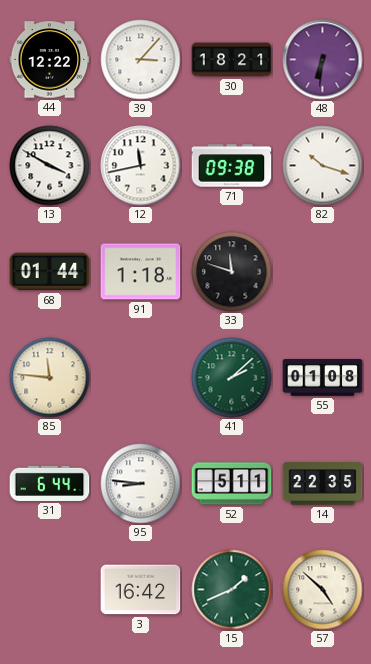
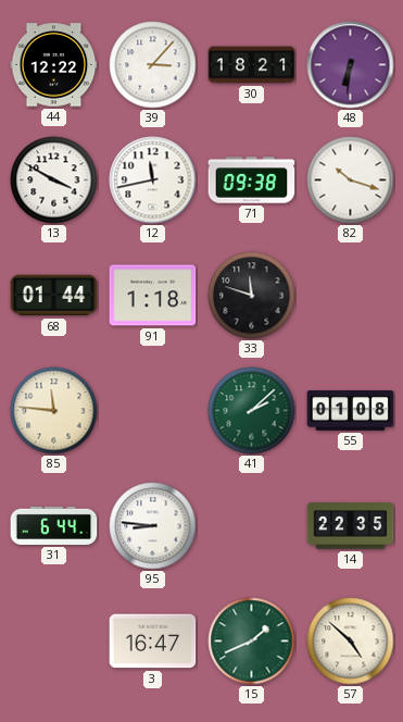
52: 5:11 -> none (232, 484)
3: 16:42 -> 16:47 (153, 642)
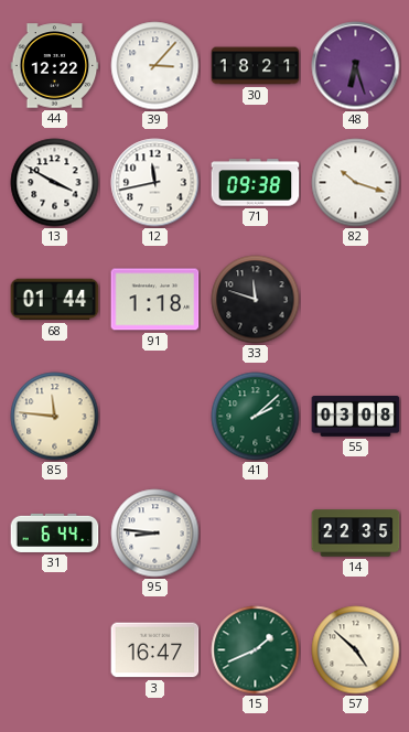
48: 6:31 -> 6:27 (356, 66)
55: 01:08 -> 03:08 (356, 417)
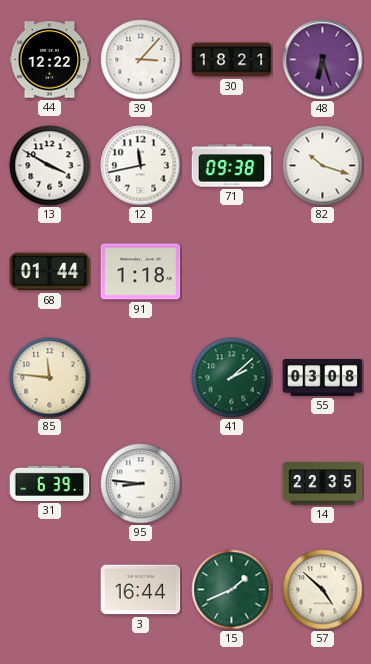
33: 11:48 -> none (256, 300)
31: 6:44 -> 6:39 (50, 483)
3: 16:47 -> 16:44 (141, 590)
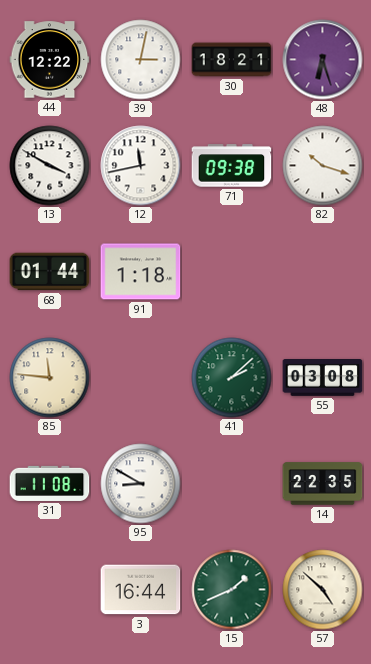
39: 3:07 -> 3:02 (141, 60)
31: 6:39 -> 11:08 (50, 483)
95: 8:46 -> 8:50 (141, 484)
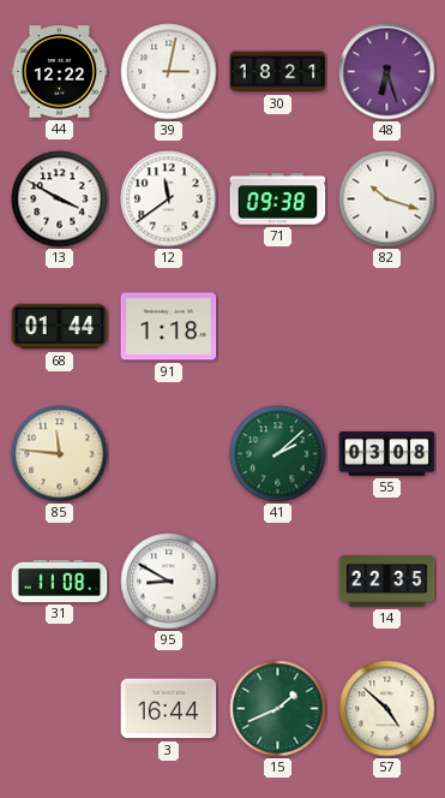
12: 11:43 -> 11:39 (169, 199)
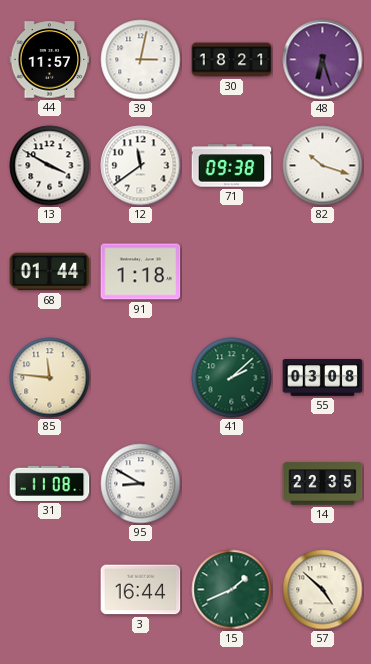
44: 12:22 -> 11:57 (50, 60)
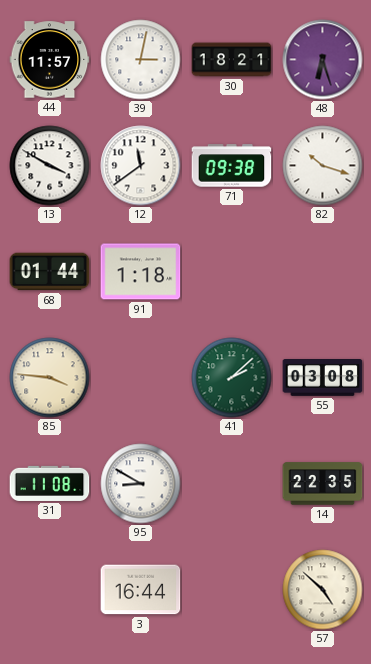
85: 11:46 -> 3:46 (50, 378)
15: 1:41 -> none (232, 590)
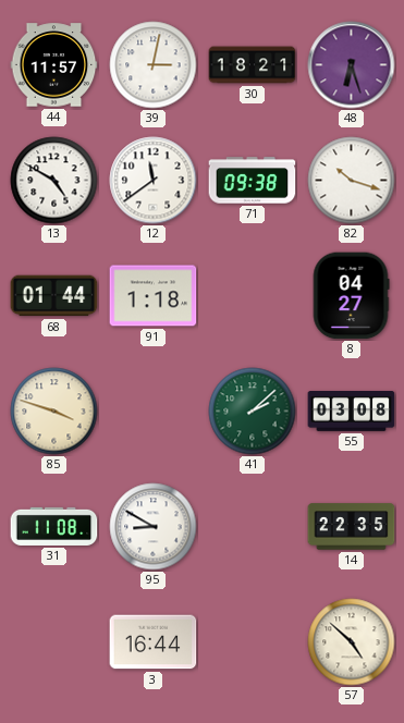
13: 3:50 -> 4:50 (54, 181)
8: none -> 04:27 (351, 296)
85: 3:46 -> 3:48 (54, 412)
